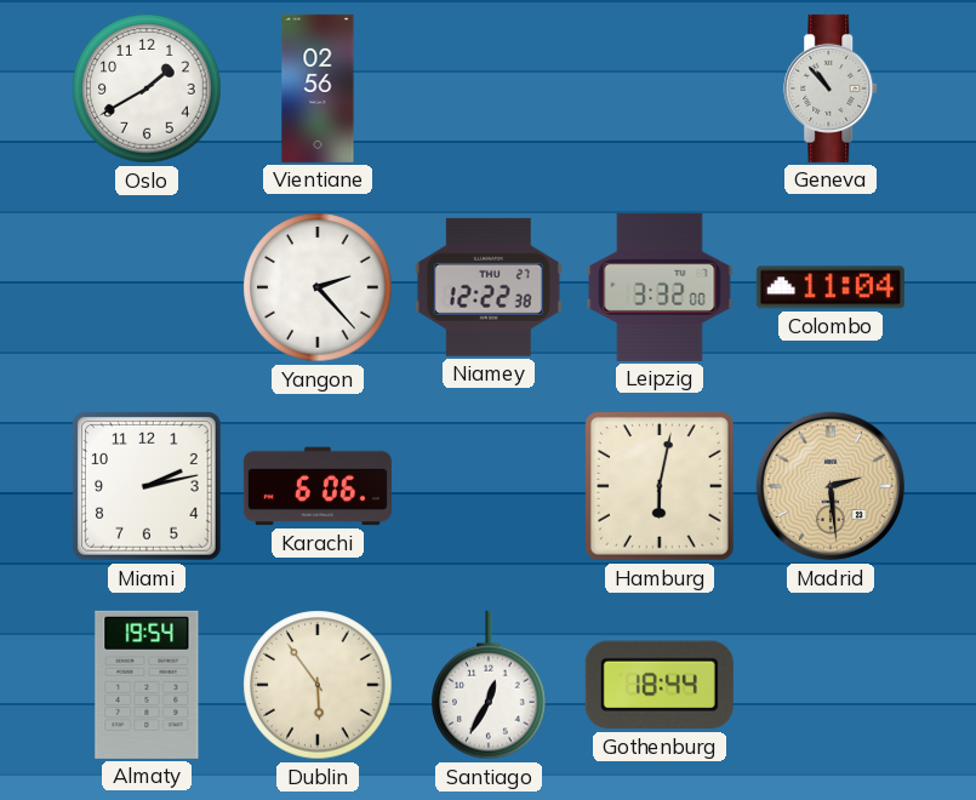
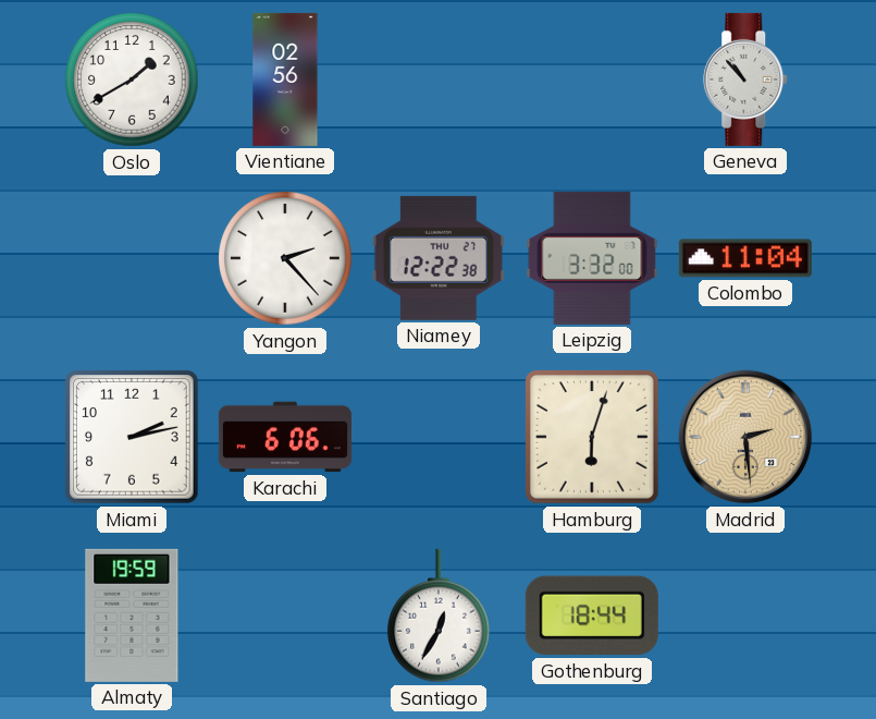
Hamburg: 6:02 -> 6:03 (593, 438)
Almaty: 19:54 -> 19:59 (132, 616)
Dublin: 5:54 -> none (318, 685)
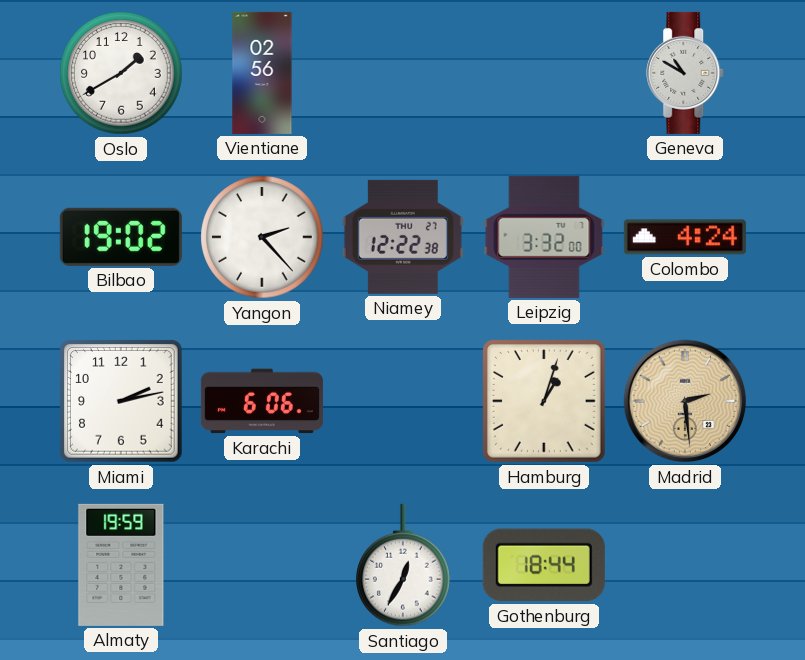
Geneva: 10:53 -> 10:50 (686, 73)
Bilbao: none -> 19:02 (121, 237)
Colombo: 11:04 -> 4:24 (685, 237)
Hamburg: 6:03 -> 1:03 (545, 402)
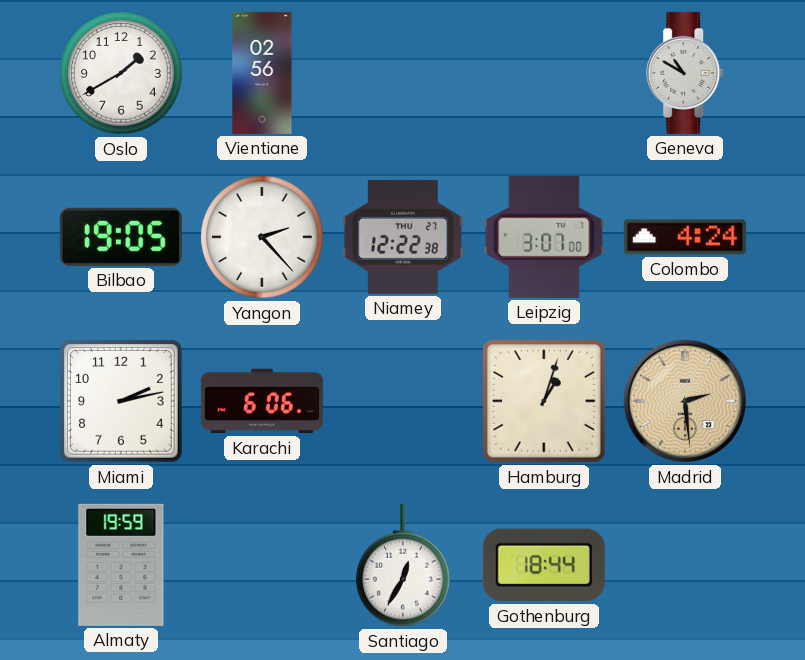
Bilbao: 19:02 -> 19:05 (121, 237)
Leipzig: 3:32 -> 3:07 (544, 237)
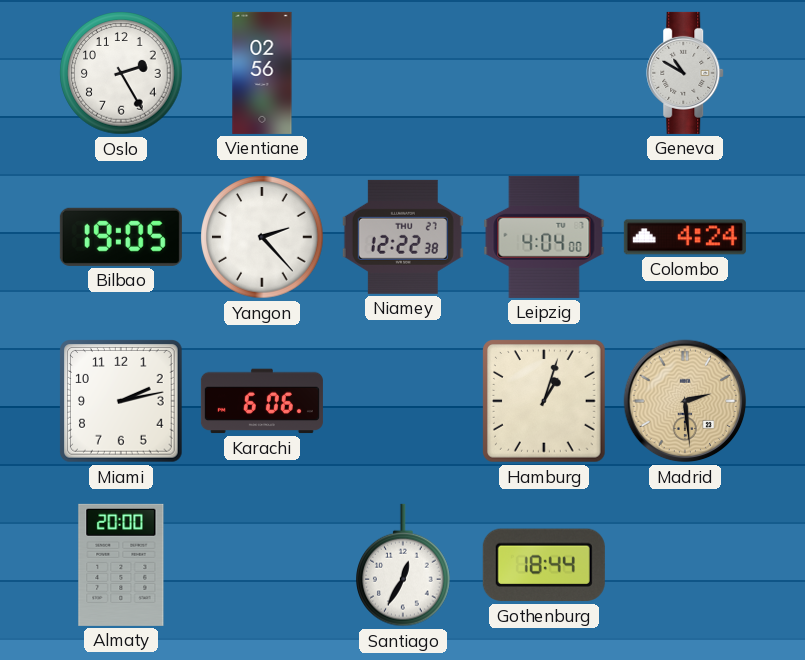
Oslo: 1:40 -> 2:25 (121, 73)
Leipzig: 3:07 -> 4:04 (544, 237)
Almaty: 19:59 -> 20:00 (121, 565)
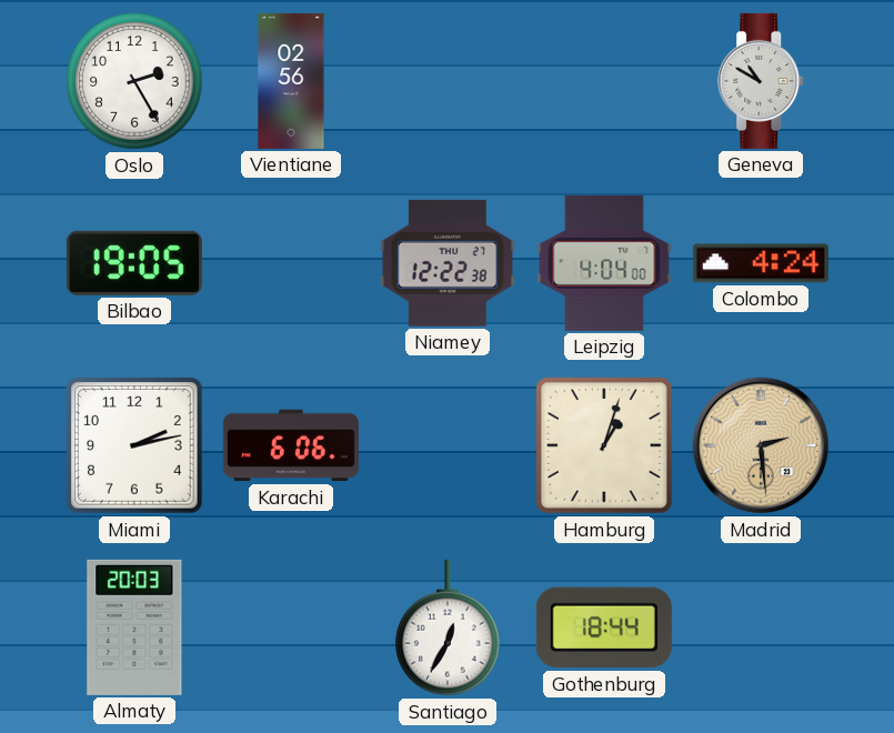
Yangon: 2:23 -> none (262, 237)
Almaty: 20:00 -> 20:03 (134, 627)
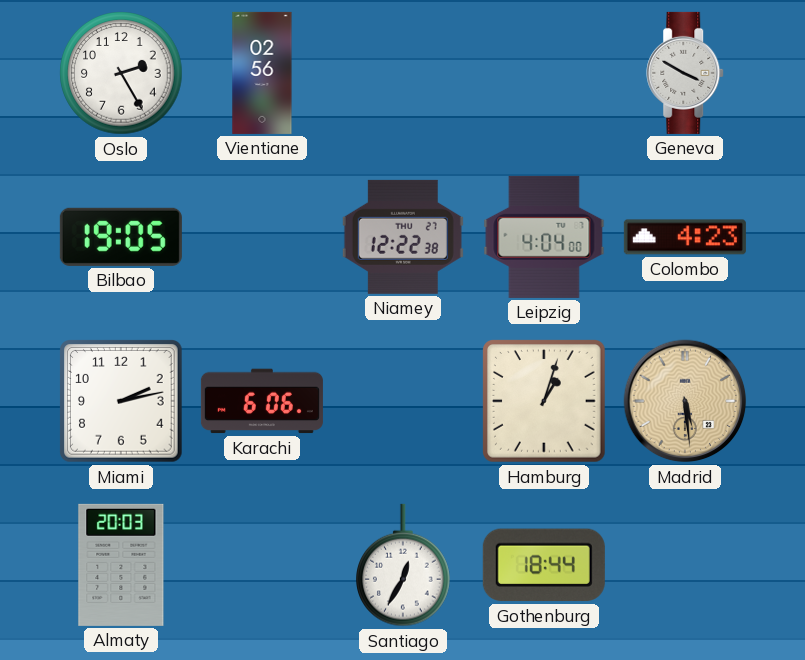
Geneva: 10:50 -> 3:50 (686, 73)
Colombo: 4:24 -> 4:23 (685, 237)
Madrid: 2:29 -> 5:29 (685, 401)
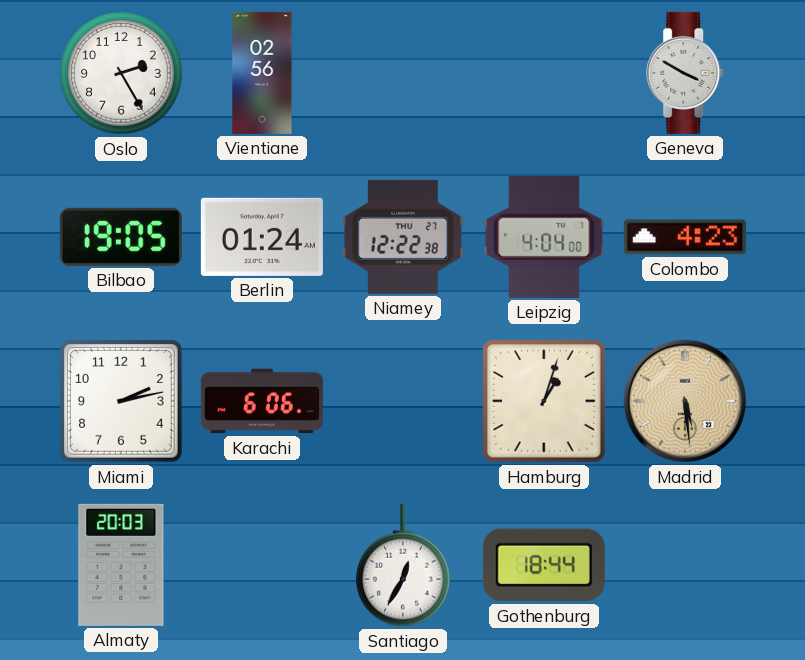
Berlin: none -> 01:24 (262, 237)
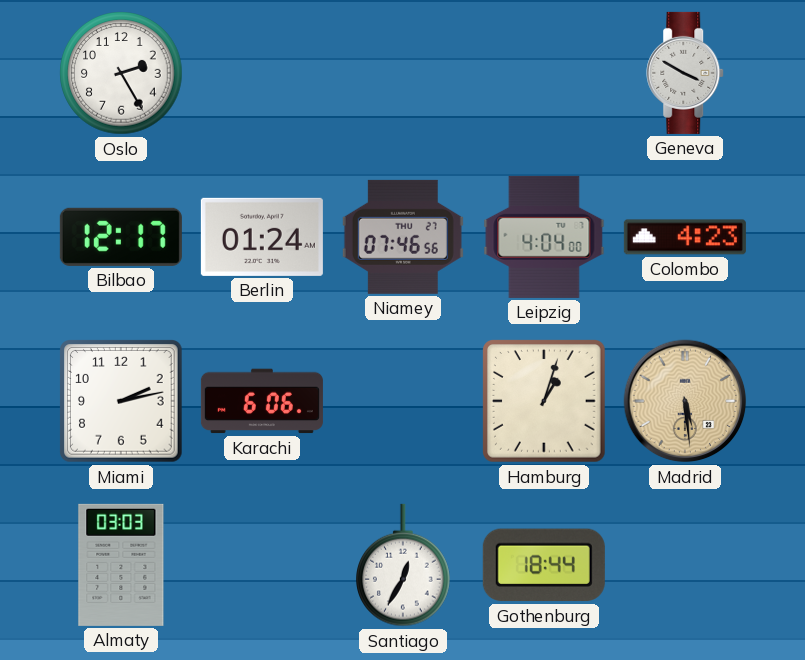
Vientiane: 02:56 -> none (262, 73)
Bilbao: 19:05 -> 12:17 (121, 237)
Niamey: 12:22 -> 07:46 (403, 237)
Almaty: 20:03 -> 03:03 (121, 565)
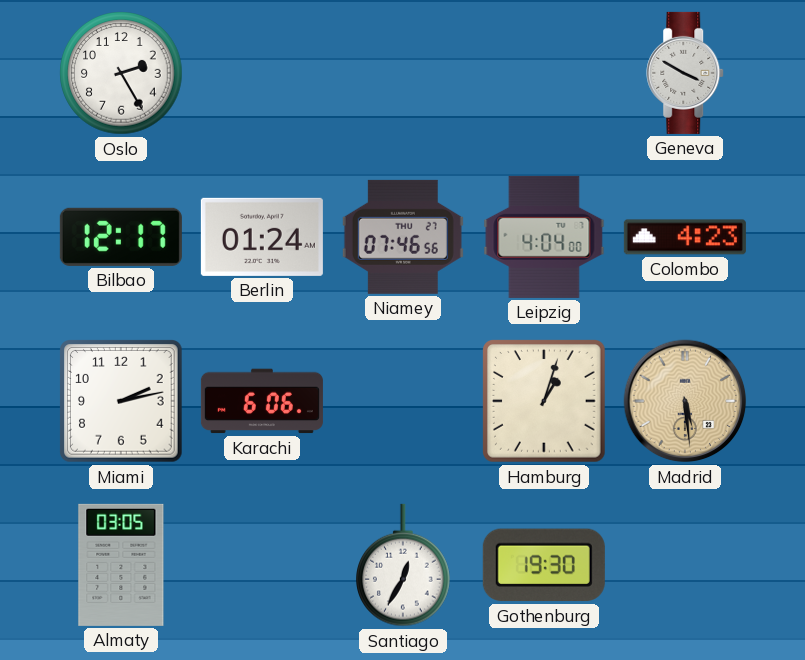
Almaty: 03:03 -> 03:05 (121, 565)
Gothenburg: 18:44 -> 19:30 (544, 565)
